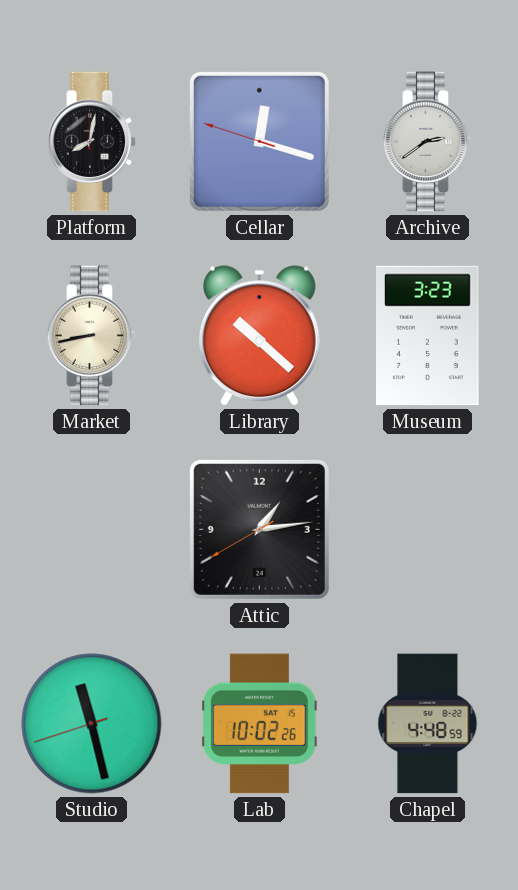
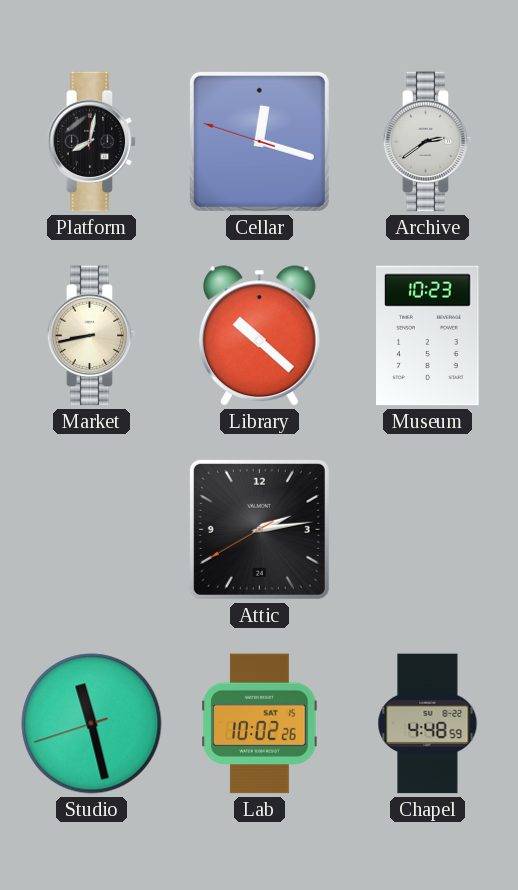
Museum: 3:23 -> 10:23 (428, 336)
Attic: 1:13 -> 2:13 (259, 529)
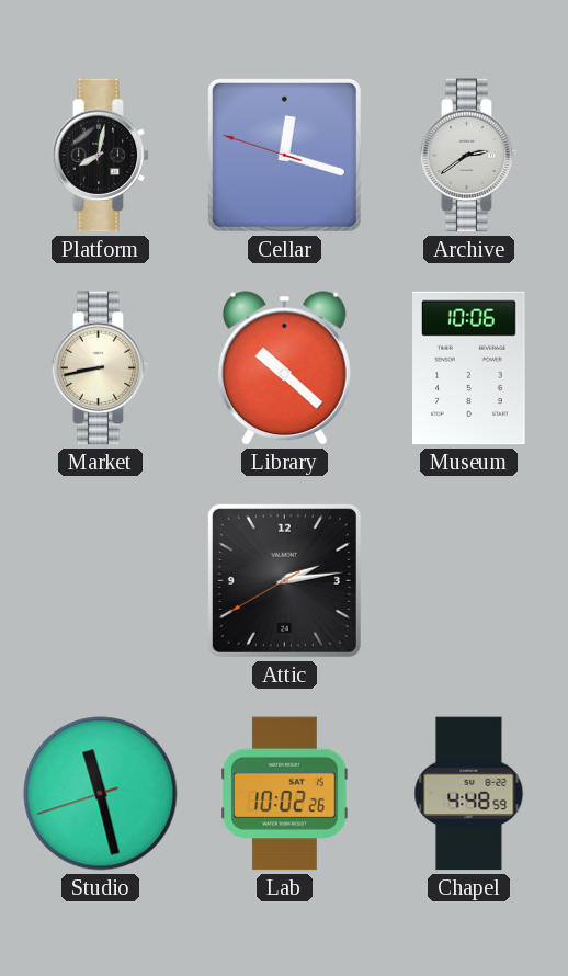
Museum: 10:23 -> 10:06 (469, 368)
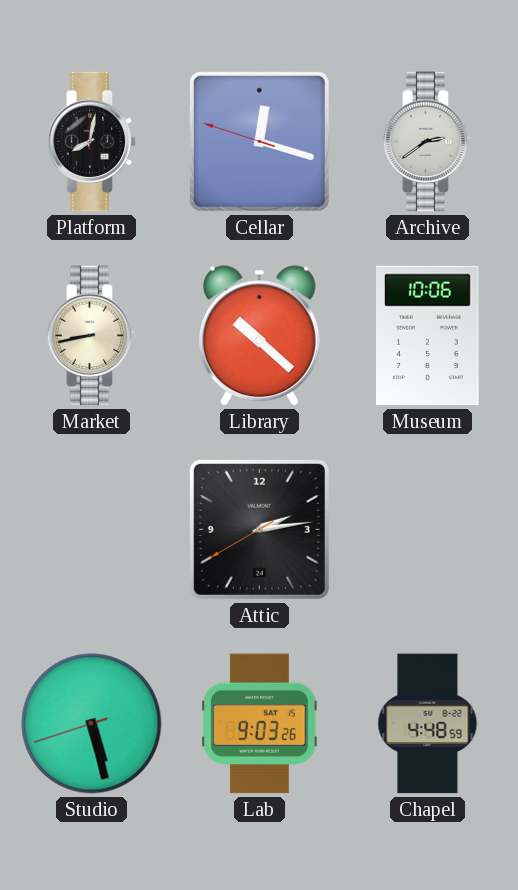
Studio: 11:27 -> 5:27 (92, 724)
Lab: 10:02 -> 9:03 (260, 724)
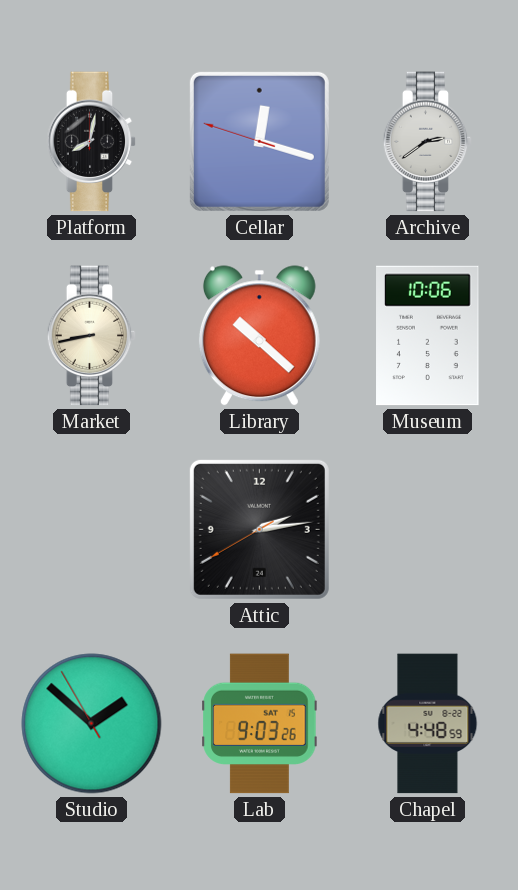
Studio: 5:27 -> 1:51 (92, 724)
